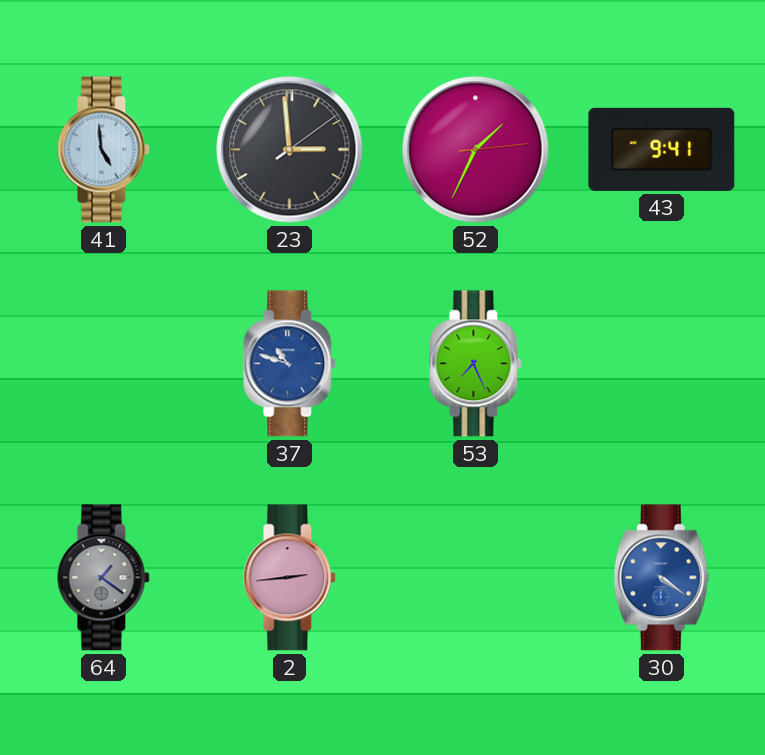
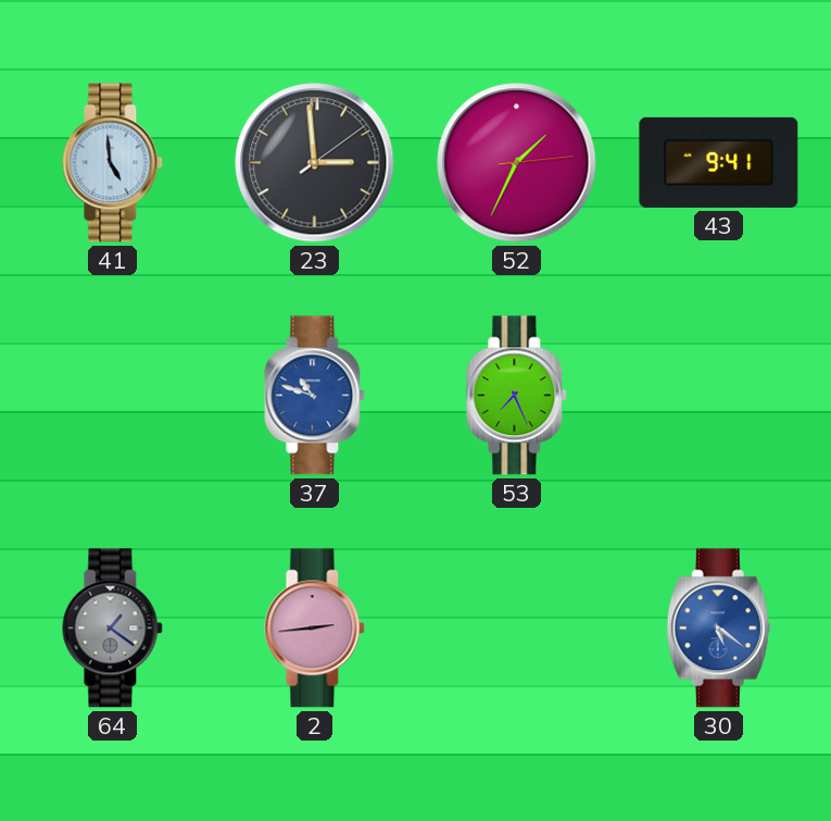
30: 4:21 -> 5:21 (718, 629)
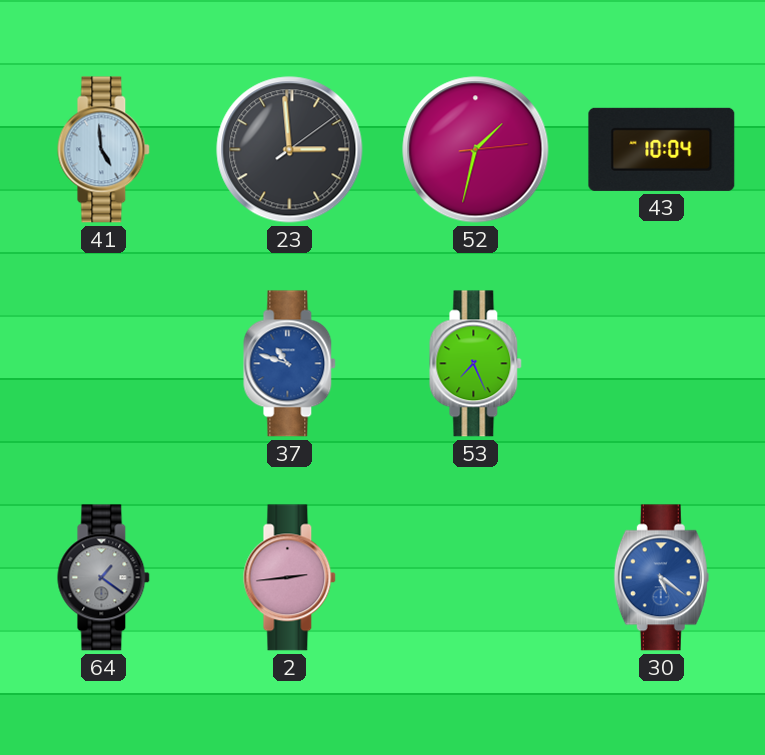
52: 1:34 -> 1:32 (476, 150)
43: 9:41 -> 10:04 (662, 149)
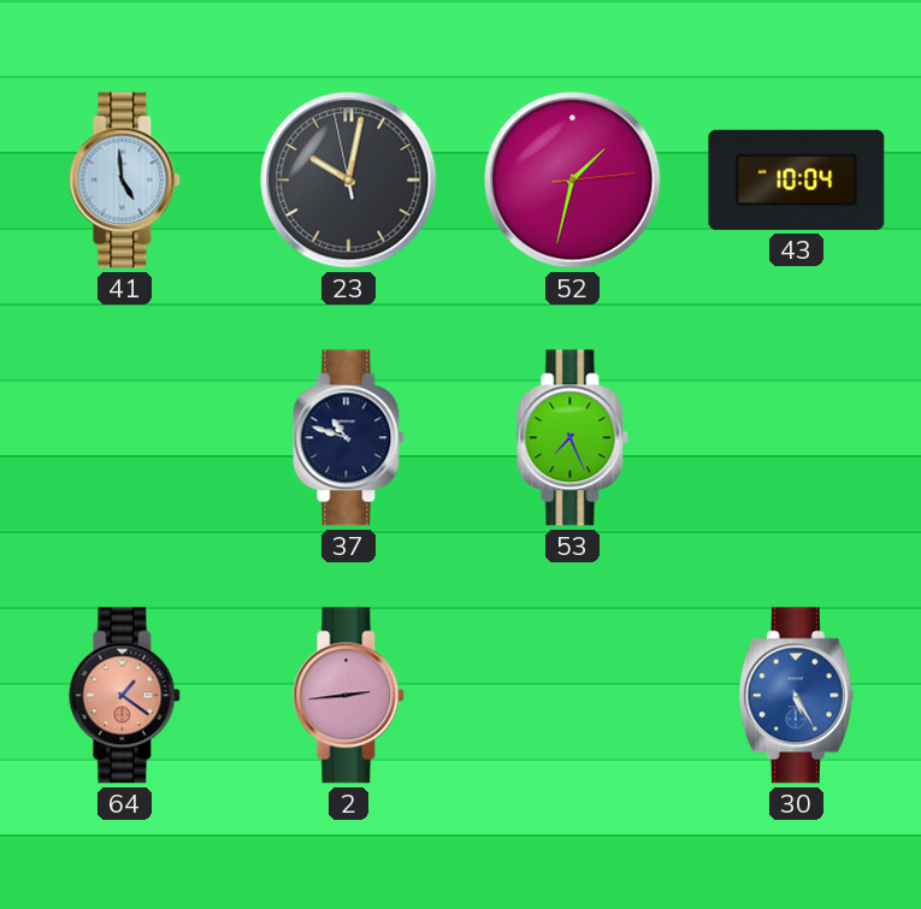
23: 2:59 -> 10:01 (349, 181)
37 dial: blue -> navy (349, 438)
64 dial: grey -> salmon (125, 696)
30: 5:21 -> 5:25 (796, 696)
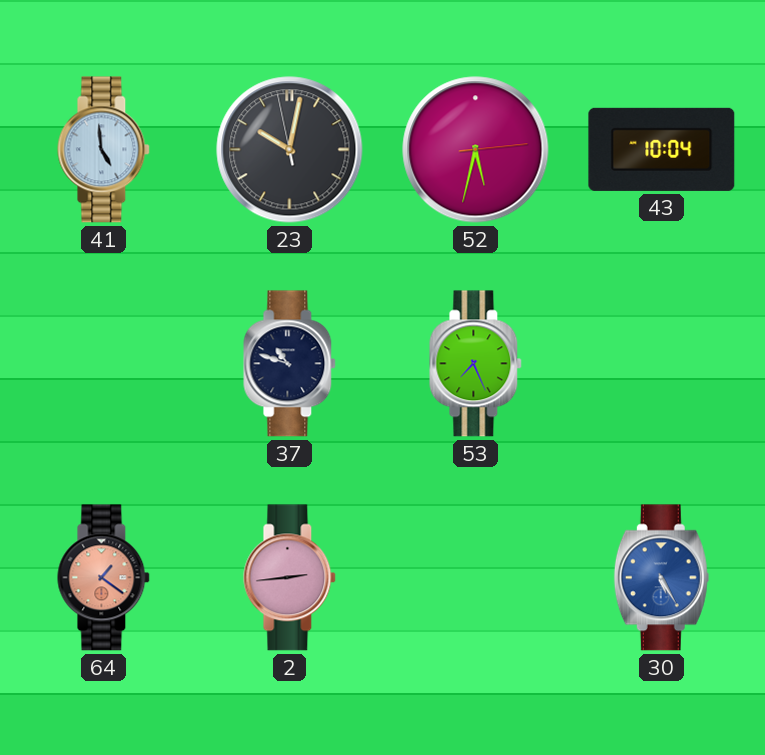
52: 1:32 -> 5:32 (476, 150)
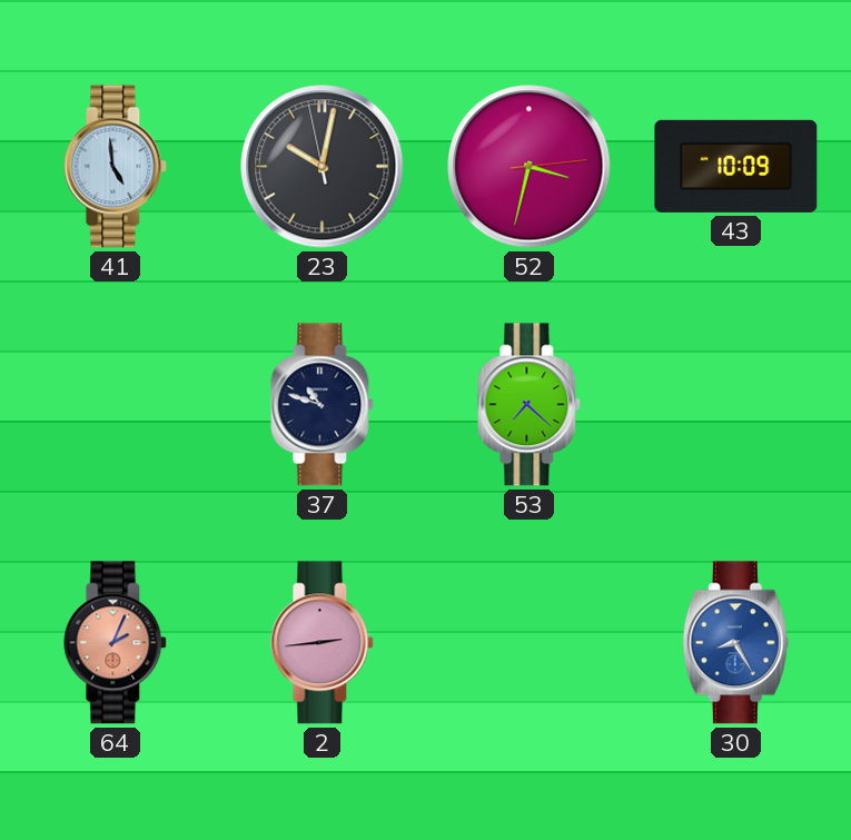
52: 5:32 -> 3:32 (530, 167)
43: 10:04 -> 10:09 (736, 166)
53: 7:26 -> 7:22 (530, 405)
64: 1:21 -> 2:04 (116, 643)
30: 5:25 -> 8:25 (735, 643)
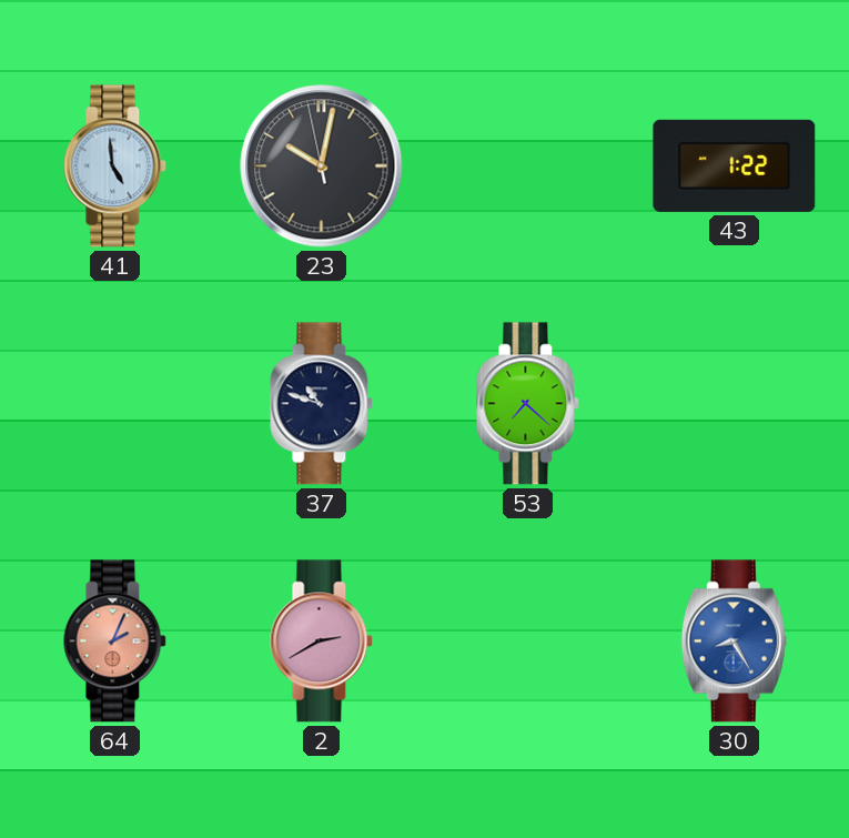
52: 3:32 -> none (530, 167)
43: 10:09 -> 1:22 (735, 165)
2: 2:44 -> 2:40 (322, 642)
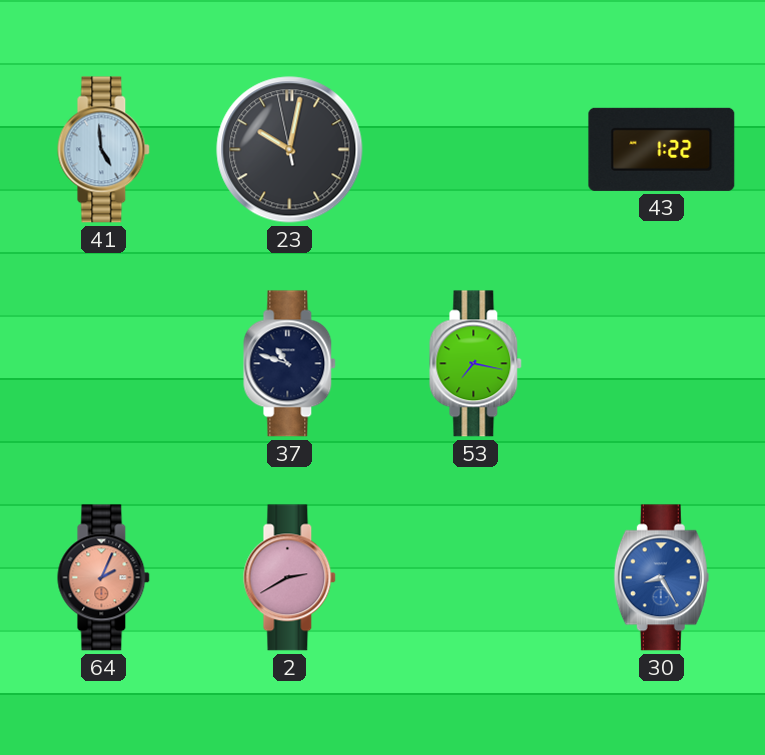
53: 7:22 -> 7:17 (476, 364)
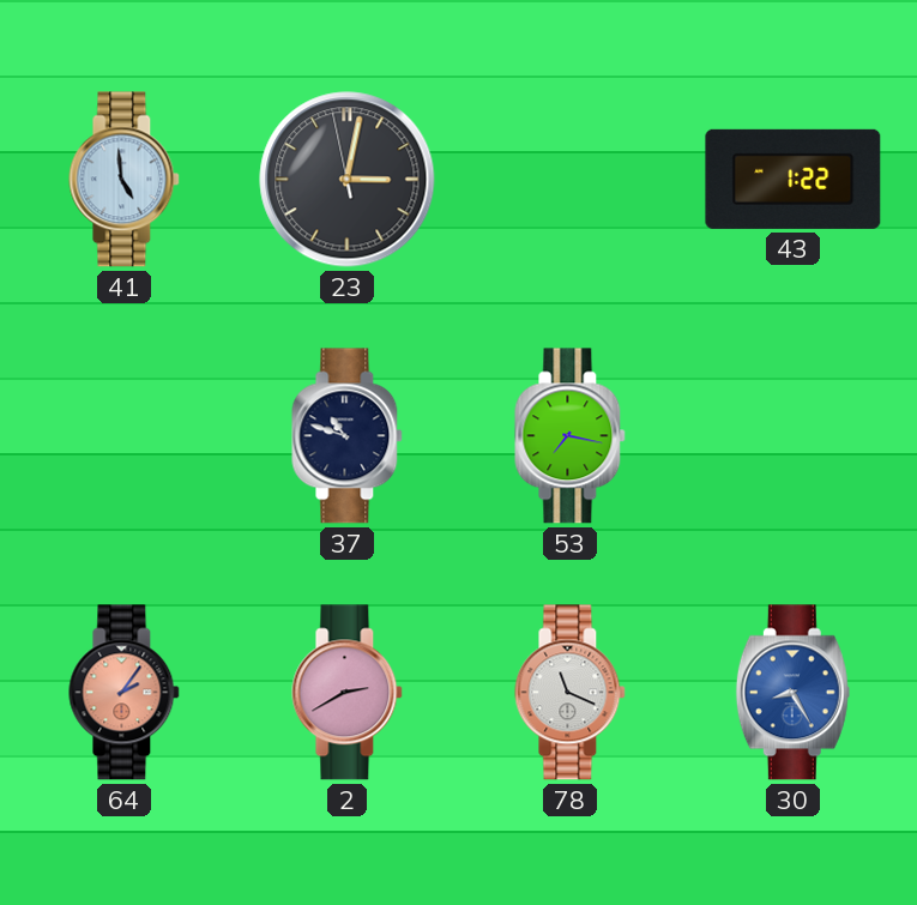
23: 10:01 -> 3:01 (348, 180)
64: 2:04 -> 2:06 (125, 693)
78: none -> 11:19 (571, 693)
